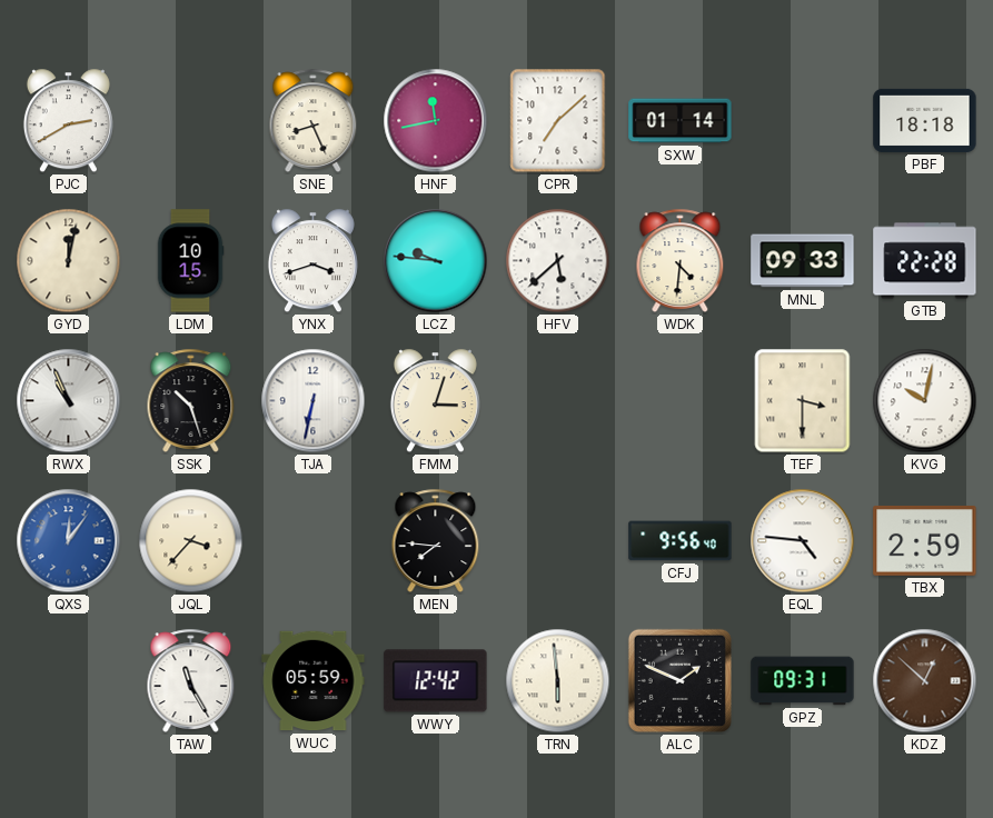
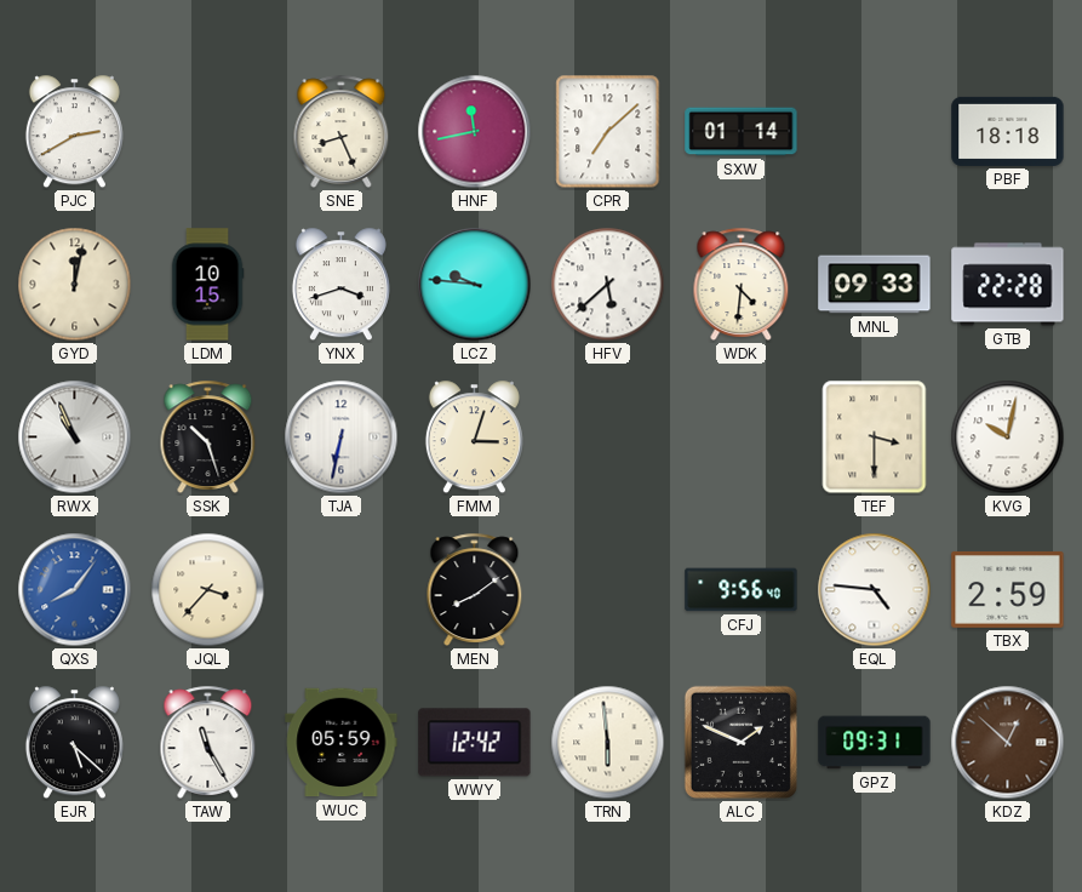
QXS: 12:06 -> 8:06 (75, 590)
MEN: 7:46 -> 8:09 (475, 589)
EJR: none -> 5:22 (74, 743)
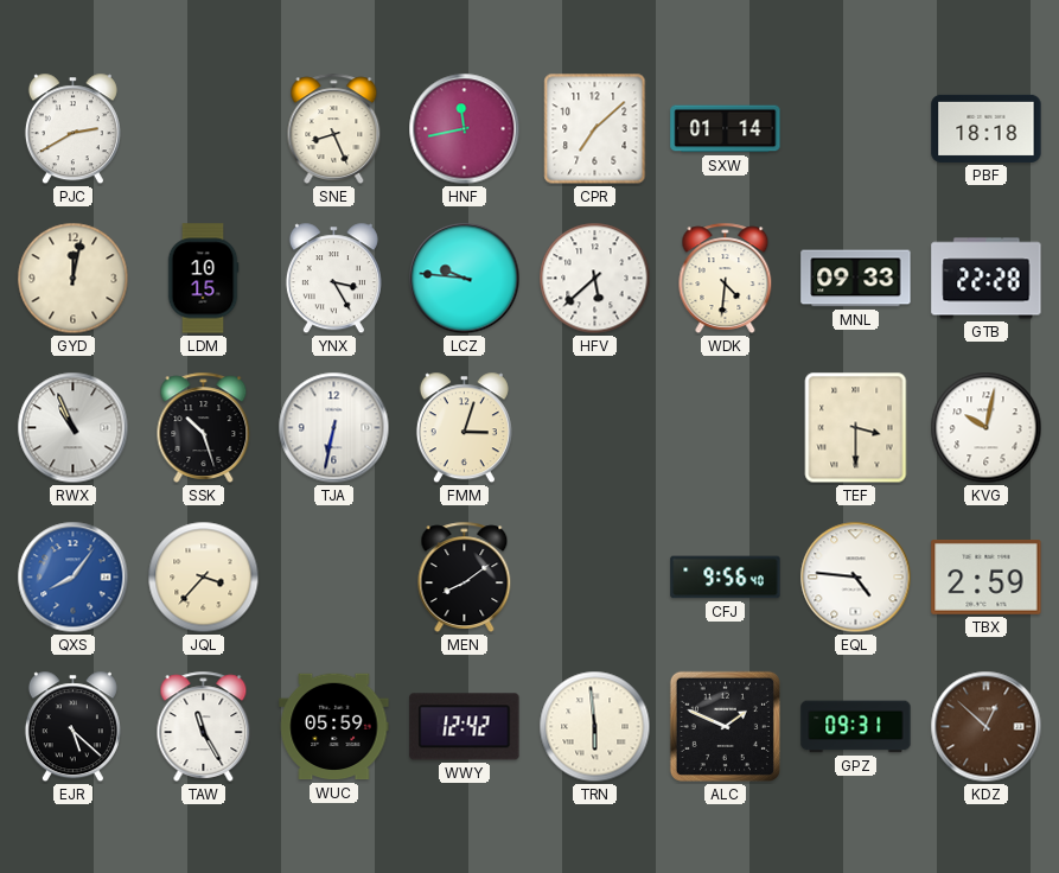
YNX: 3:42 -> 3:25 (333, 279)
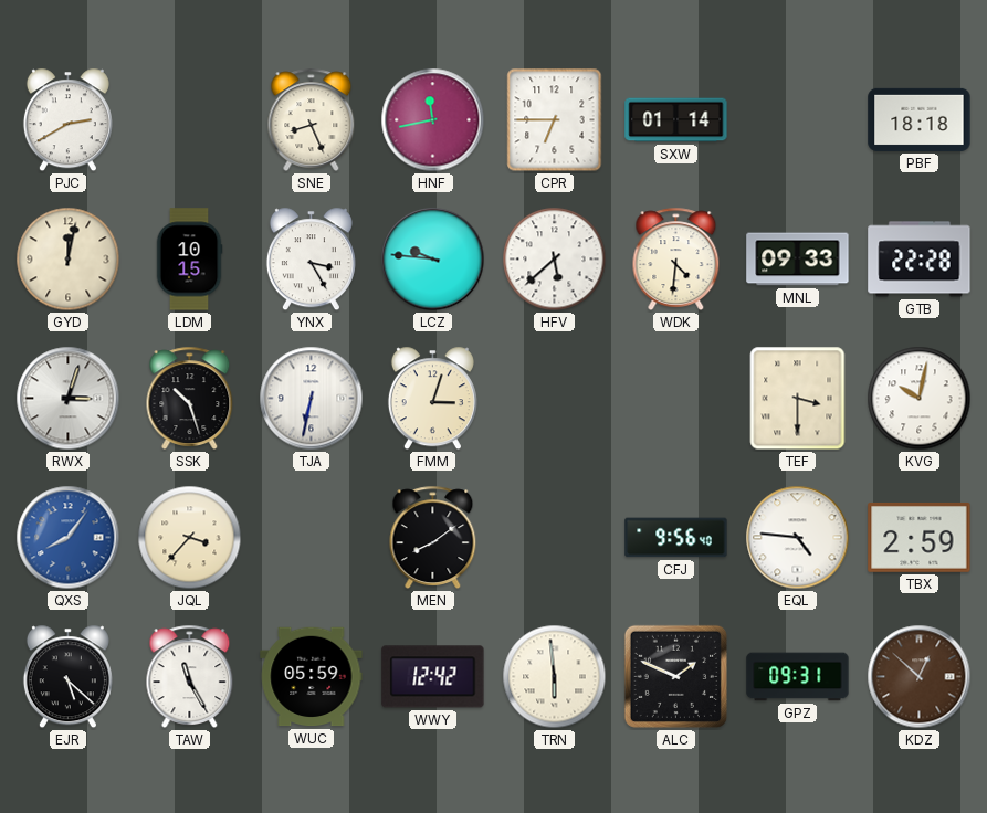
CPR: 7:08 -> 6:45 (555, 120)
RWX: 10:56 -> 3:03 (69, 399)
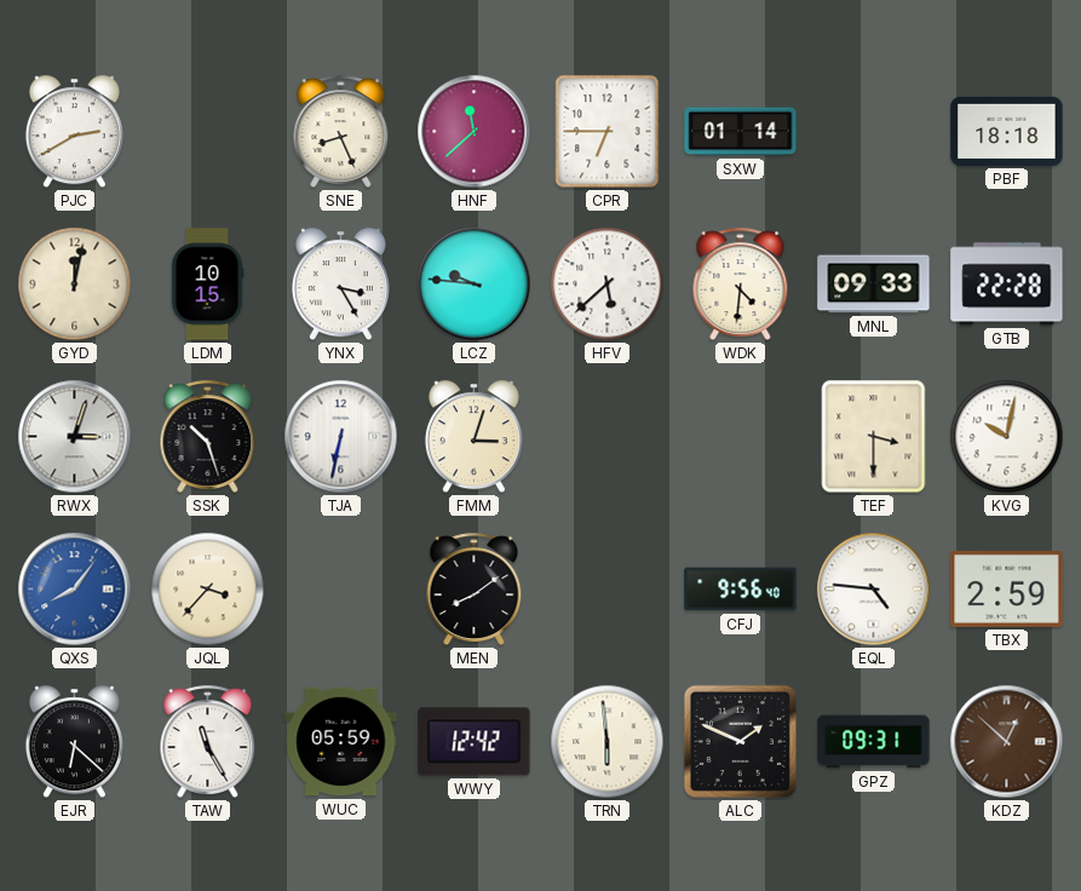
HNF: 11:43 -> 11:38 (475, 132)
EJR: 5:22 -> 6:22 (74, 742)
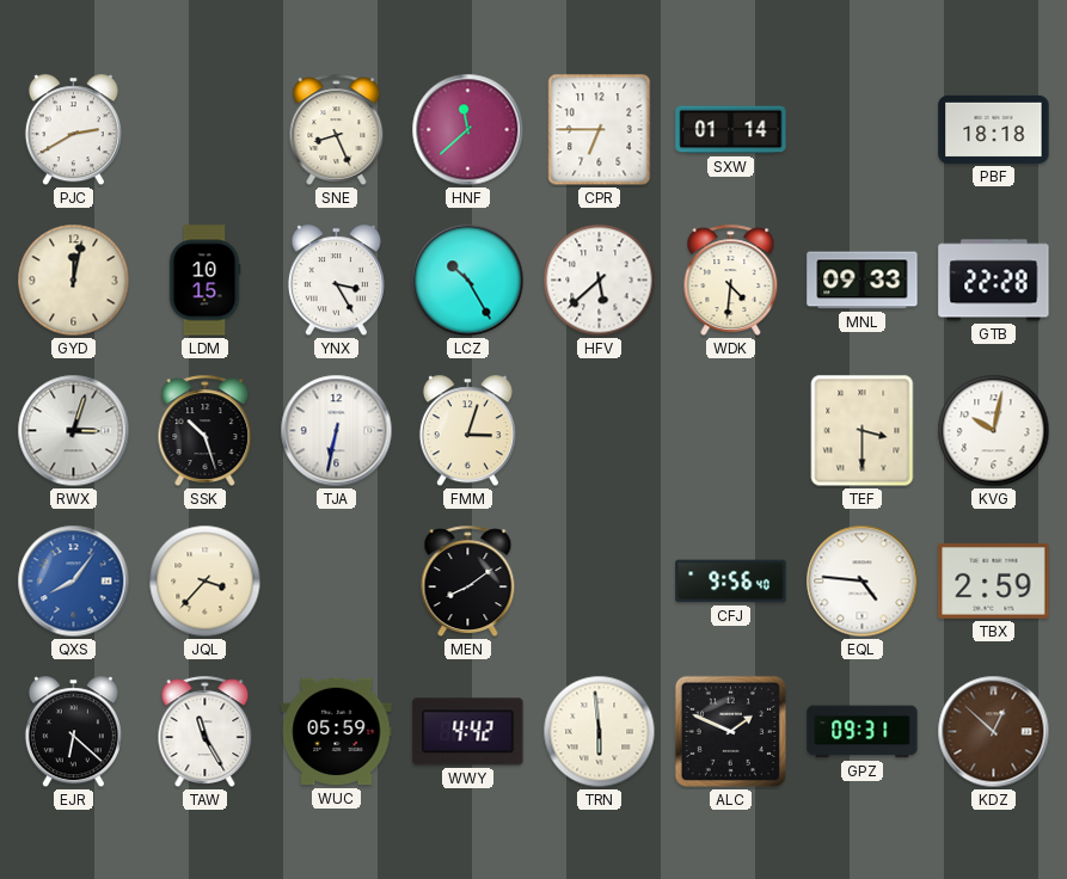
LCZ: 9:46 -> 10:25 (468, 281)
WWY: 12:42 -> 4:42 (468, 732)
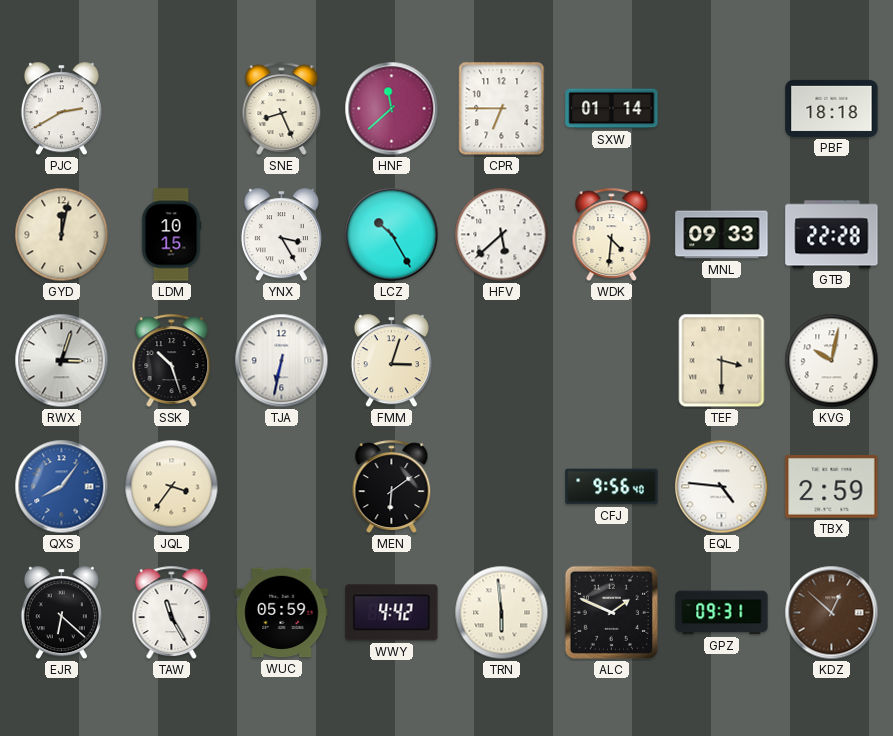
JQL: 3:37 -> 3:36 (172, 487)
MEN: 8:09 -> 6:09 (392, 486)
